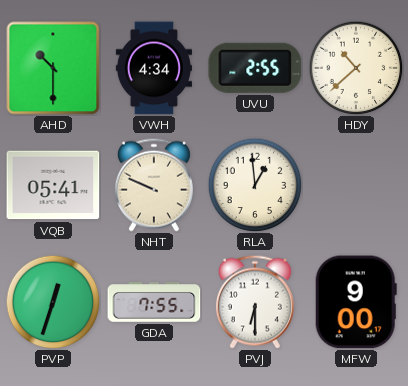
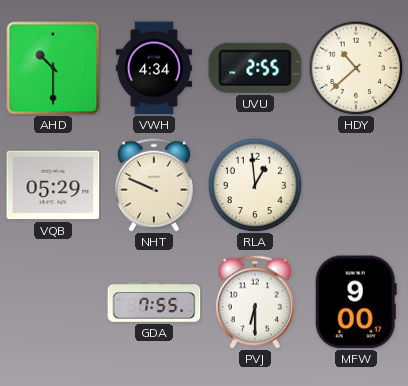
VQB: 05:41 -> 05:29 (53, 185)
PVP: 12:33 -> none (53, 302)
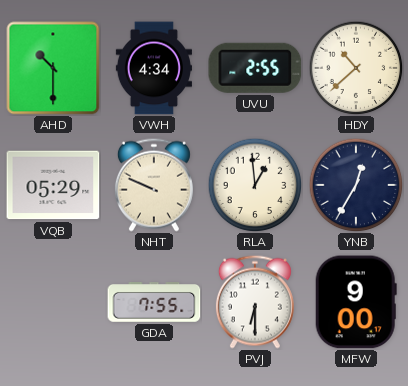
YNB: none -> 12:35 (356, 185)
